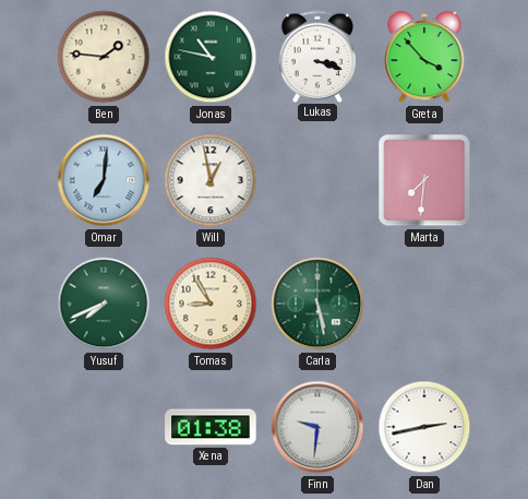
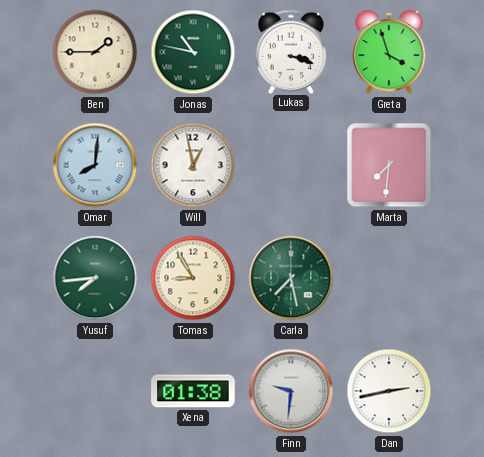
Ben: 1:46 -> 1:45 (95, 52)
Greta: 3:53 -> 3:57 (389, 52)
Omar: 7:01 -> 8:01 (95, 165)
Yusuf: 7:41 -> 7:44 (95, 278)
Carla: 5:28 -> 7:28 (291, 278)
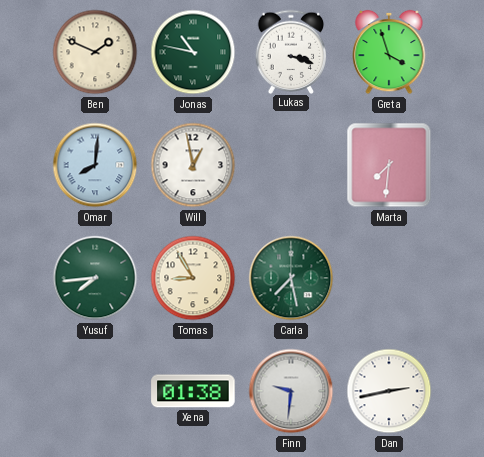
Ben: 1:45 -> 1:49 (95, 52)
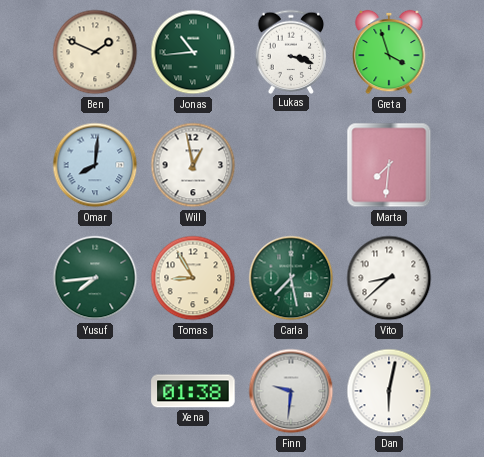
Jonas: 10:47 -> 10:44 (193, 52)
Vito: none -> 8:38 (389, 278)
Dan: 2:43 -> 6:02 (389, 391)
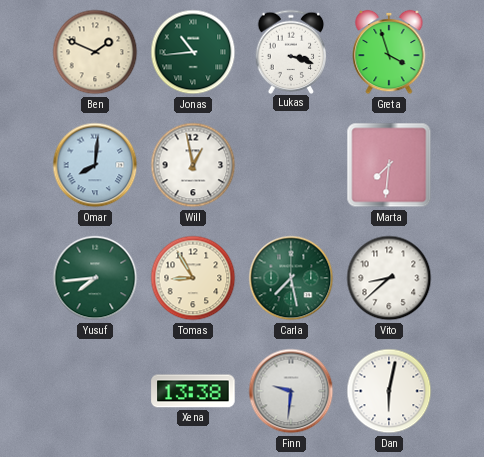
Xena: 01:38 -> 13:38 (193, 391)
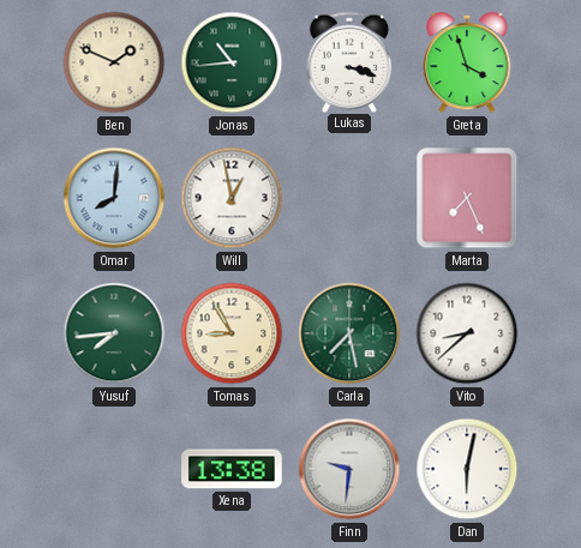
Marta: 7:31 -> 7:26 (467, 198)
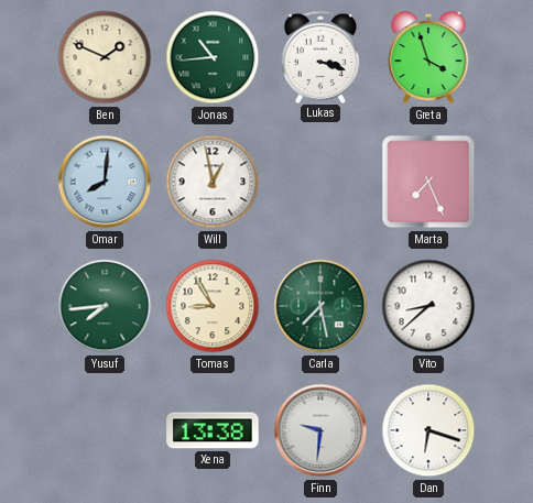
Dan: 6:02 -> 6:18 (428, 430)
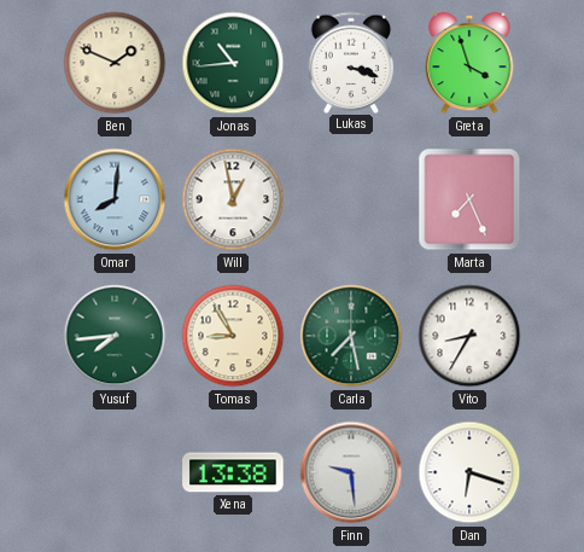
Vito: 8:38 -> 8:35 (469, 336)
Finn: 9:31 -> 9:29 (351, 472)
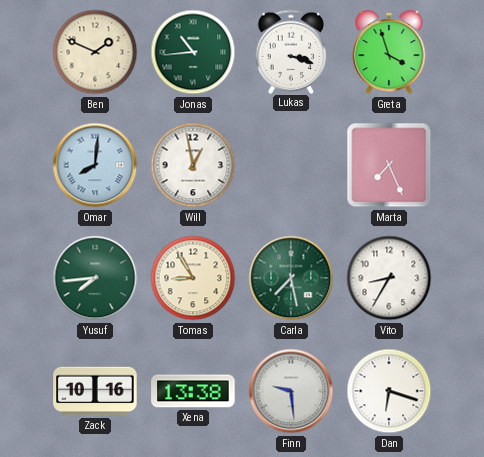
Zack: none -> 10:16 (95, 391)
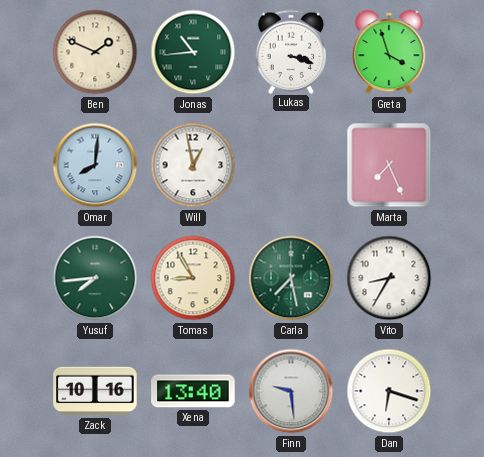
Xena: 13:38 -> 13:40 (193, 391)
